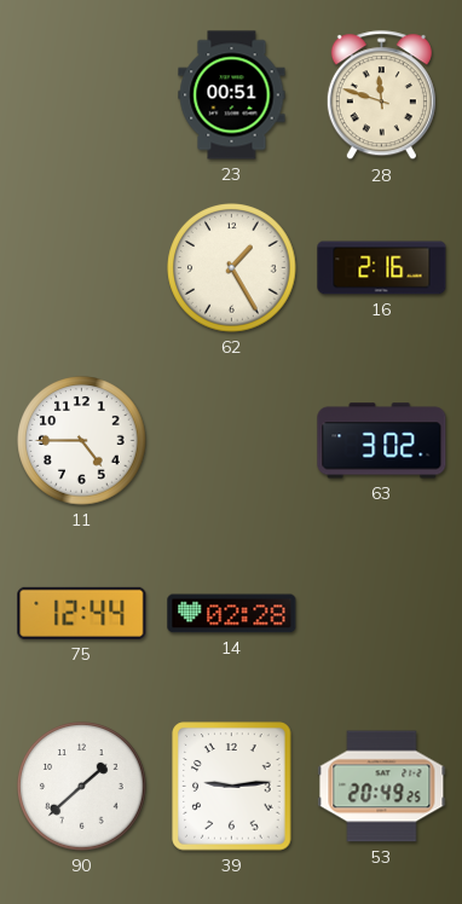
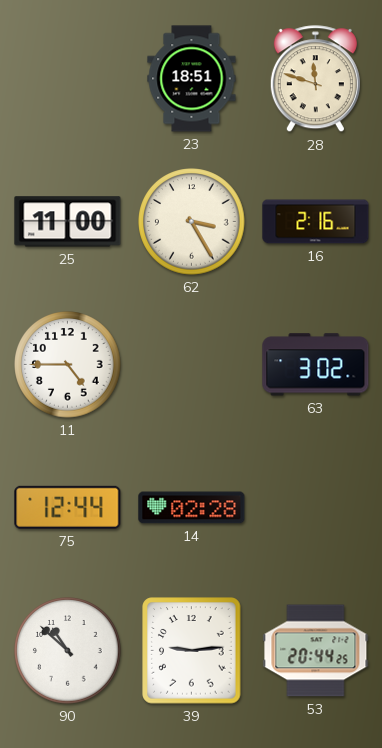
23: 00:51 -> 18:51 (192, 79)
25: none -> 11:00 (68, 222)
62: 1:25 -> 3:25 (192, 222)
90: 1:38 -> 10:52 (68, 651)
53: 20:49 -> 20:44 (316, 651)
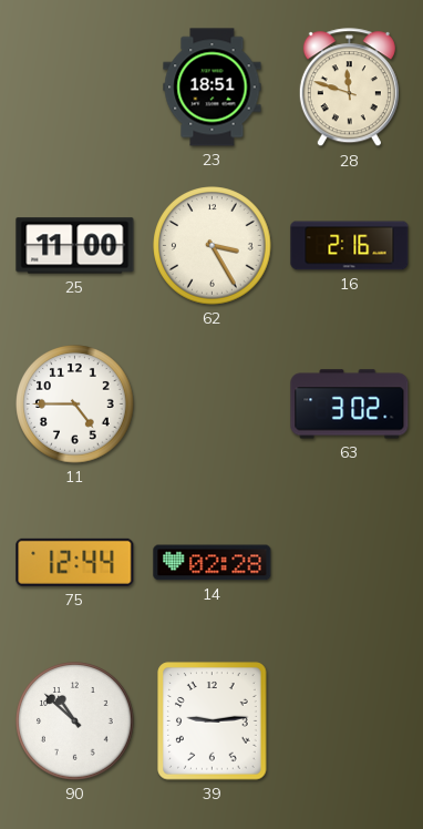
53: 20:44 -> none (316, 651)
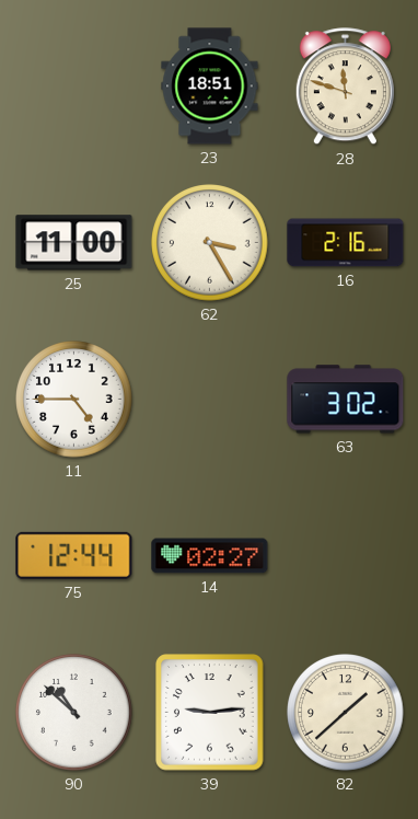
14: 02:28 -> 02:27 (210, 556)
82: none -> 1:38 (346, 713)
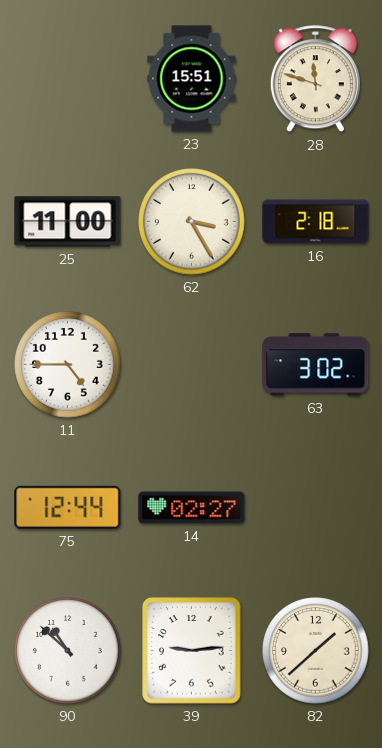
23: 18:51 -> 15:51 (192, 79)
16: 2:16 -> 2:18 (316, 222)
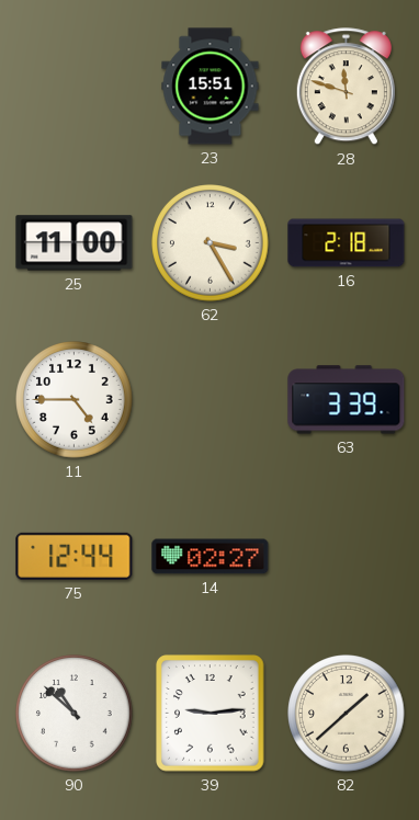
63: 3:02 -> 3:39 (347, 400)
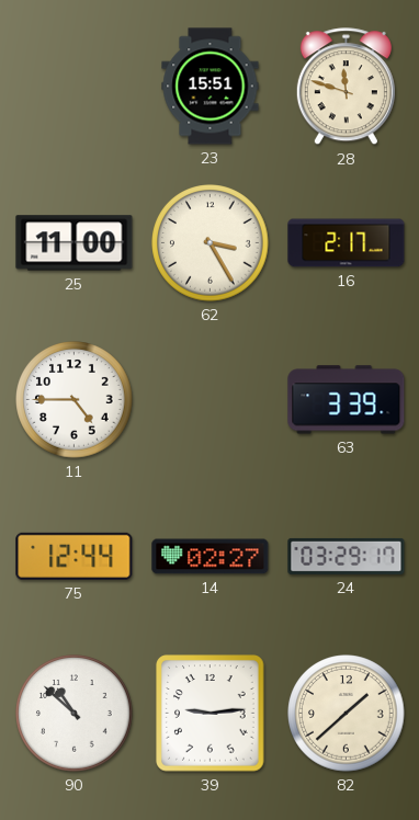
16: 2:18 -> 2:17 (347, 243)
24: none -> 03:29 (347, 556)
